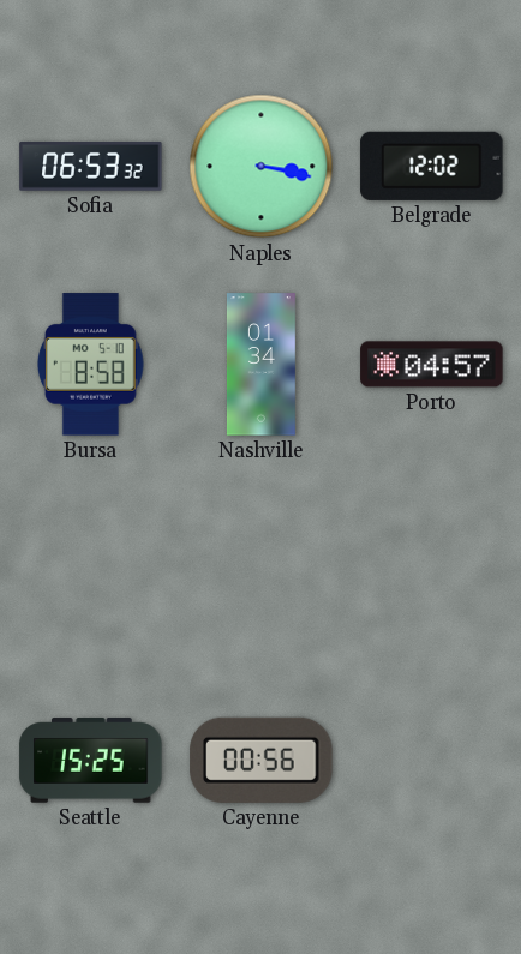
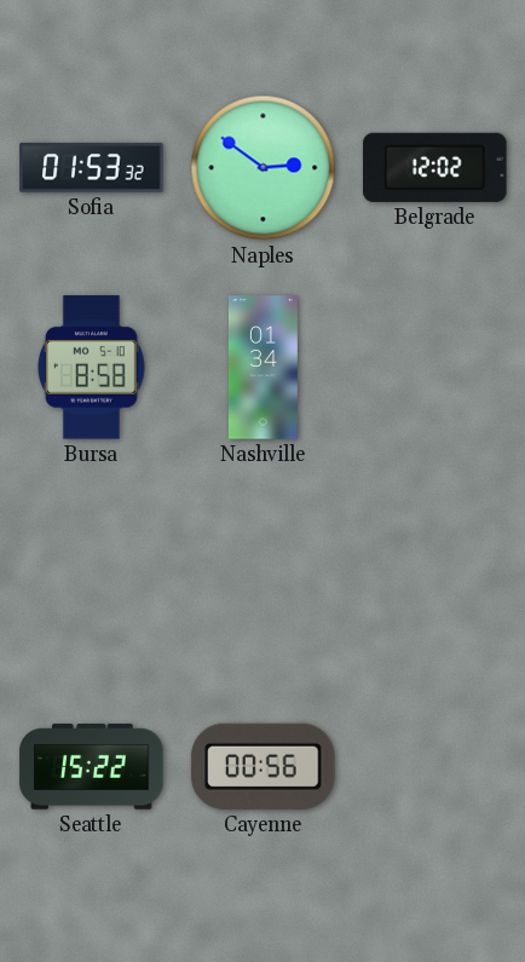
Sofia: 06:53 -> 01:53 (92, 167)
Naples: 3:17 -> 2:51 (264, 168)
Porto: 04:57 -> none (432, 365)
Seattle: 15:25 -> 15:22 (92, 767)
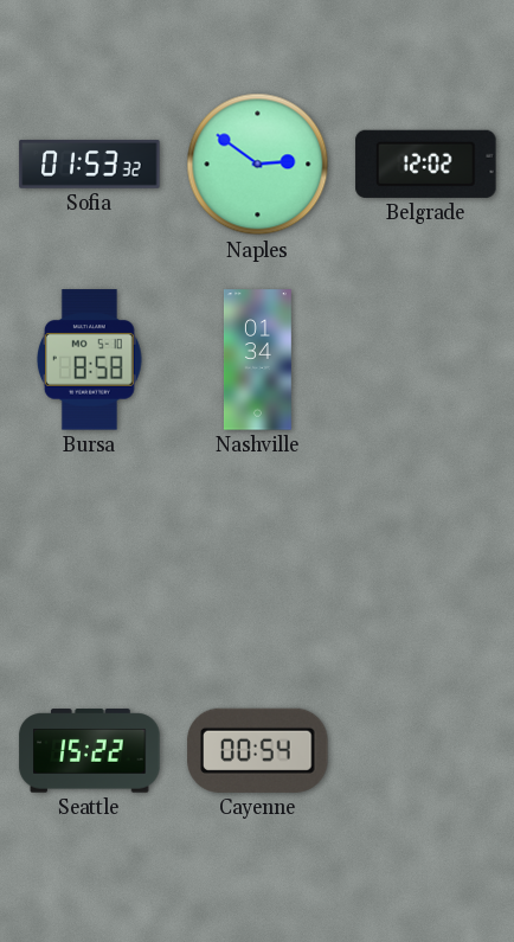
Cayenne: 00:56 -> 00:54 (258, 750)
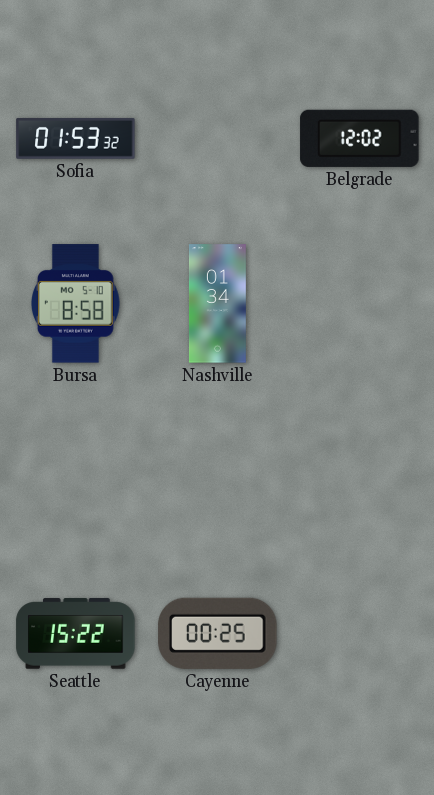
Naples: 2:51 -> none (258, 165)
Cayenne: 00:54 -> 00:25 (218, 633)
